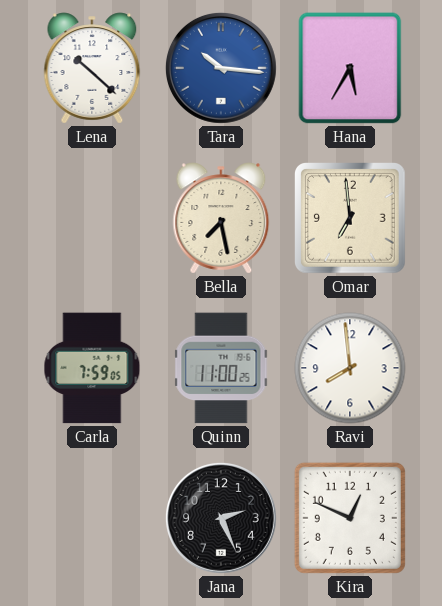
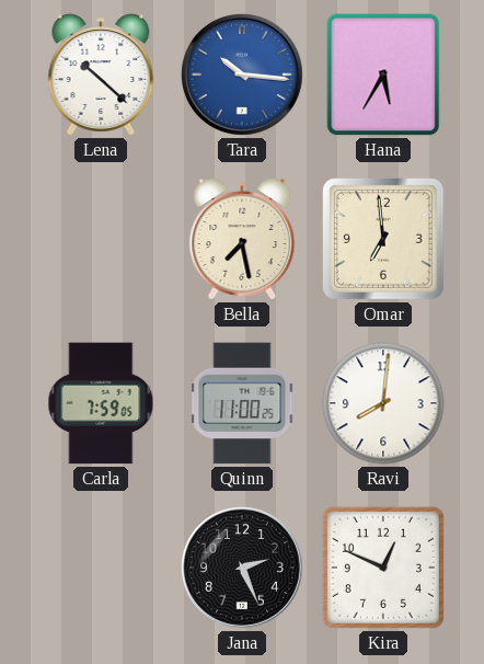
Ravi: 7:59 -> 8:01 (383, 403)
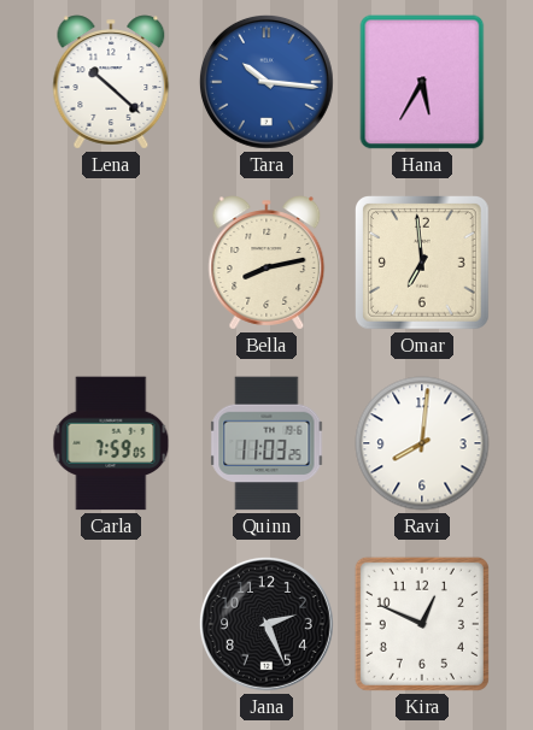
Bella: 7:28 -> 8:13 (266, 263)
Quinn: 11:00 -> 11:03 (266, 443)
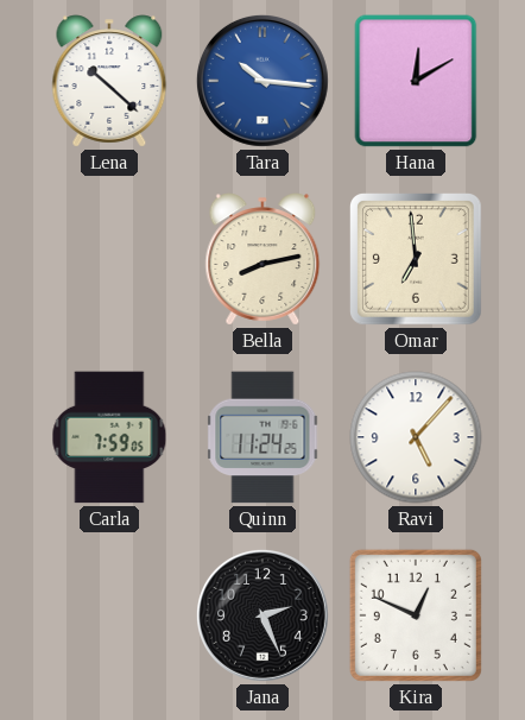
Hana: 5:35 -> 12:10 (416, 81)
Quinn: 11:03 -> 11:24 (262, 437)
Ravi: 8:01 -> 5:07 (416, 437)
